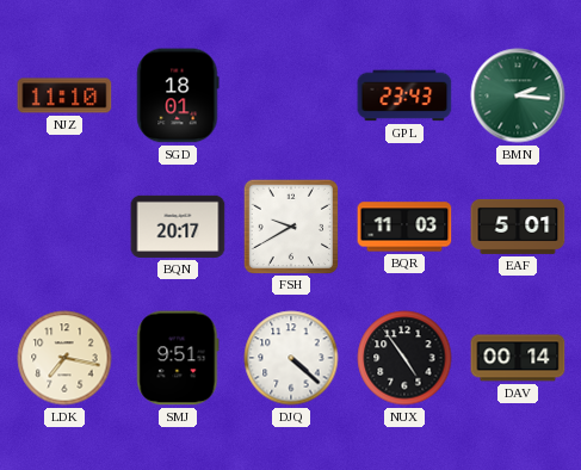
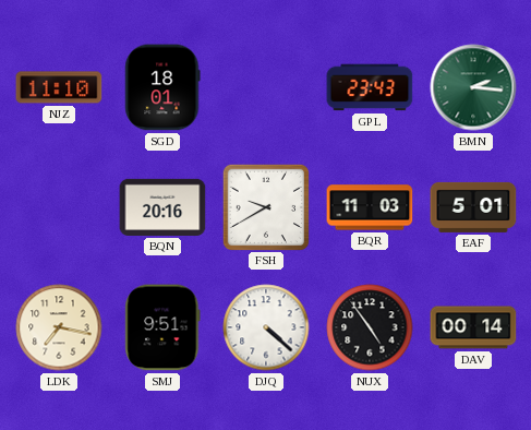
BQN: 20:17 -> 20:16 (162, 207)
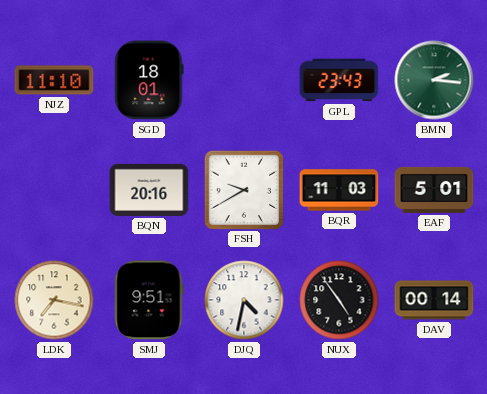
DJQ: 4:22 -> 4:32 (244, 300)
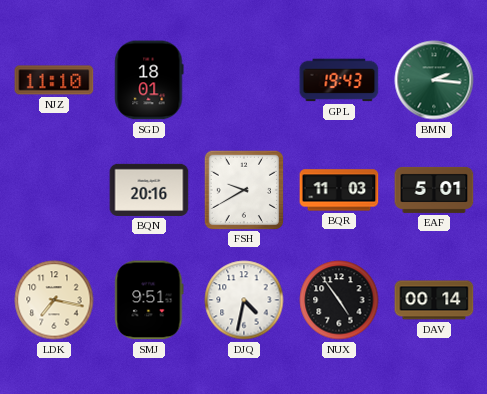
GPL: 23:43 -> 19:43 (339, 80)
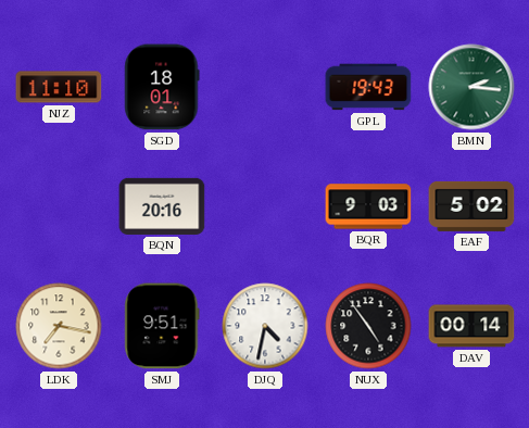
FSH: 9:40 -> none (243, 189)
BQR: 11:03 -> 9:03 (368, 206)
EAF: 5:01 -> 5:02 (471, 206)
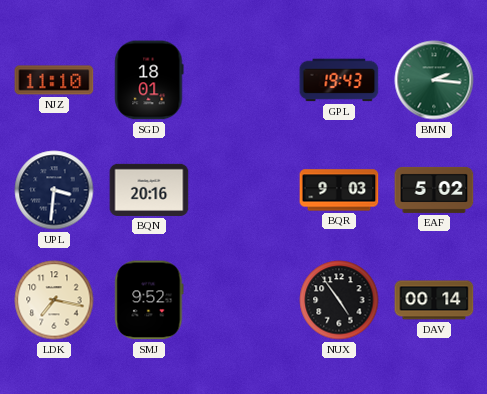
UPL: none -> 3:31 (54, 190)
SMJ: 9:51 -> 9:52 (149, 300)
DJQ: 4:32 -> none (265, 326)
